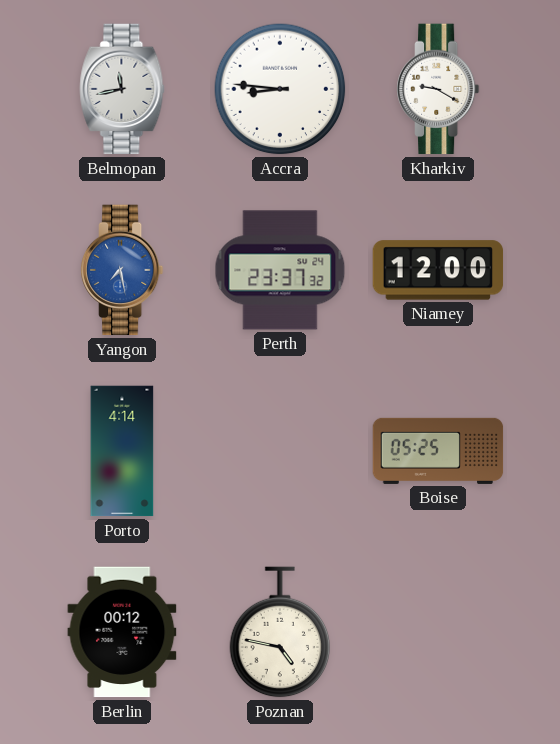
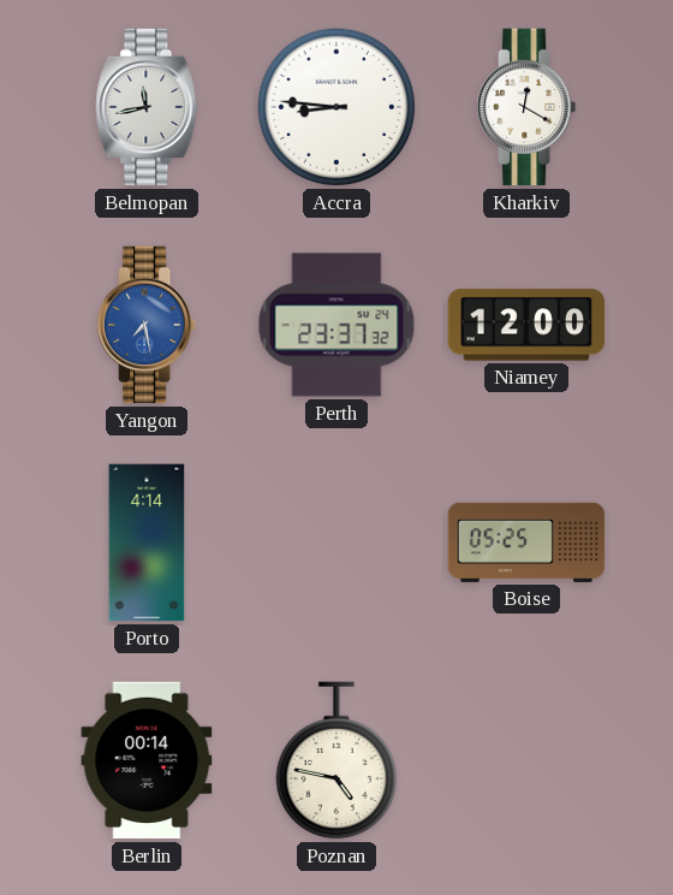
Kharkiv: 9:20 -> 12:20 (526, 107)
Berlin: 00:12 -> 00:14 (147, 760)
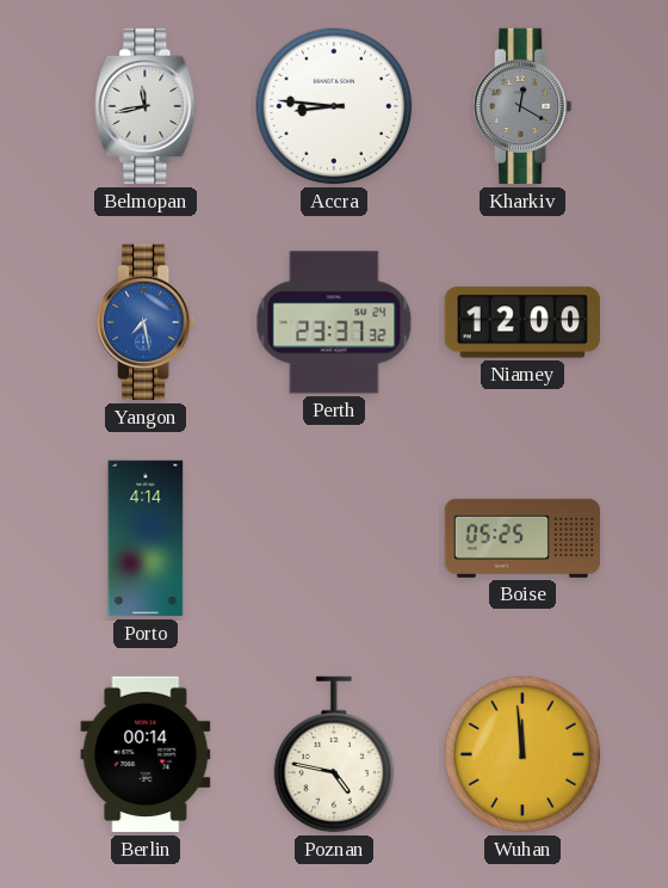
Kharkiv dial: white -> grey (522, 106)
Wuhan: none -> 11:59 (522, 754)
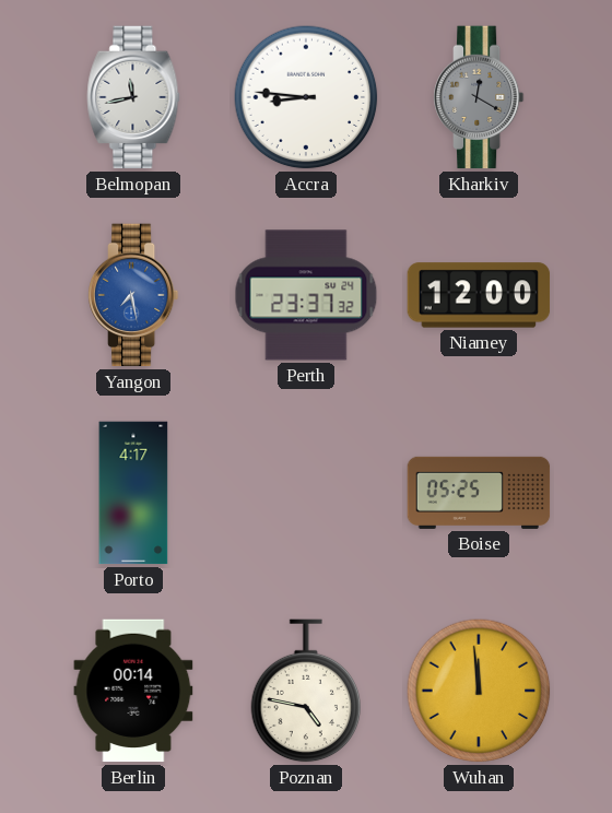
Porto: 4:14 -> 4:17 (133, 493)
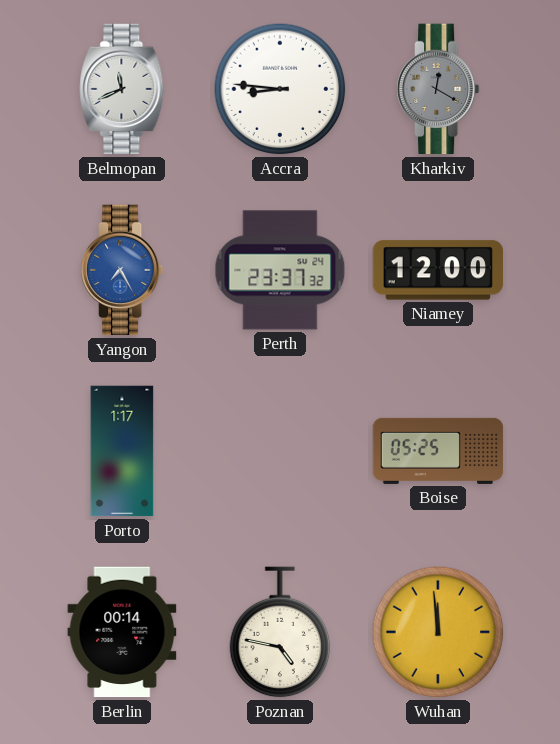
Belmopan: 11:43 -> 11:41 (122, 89)
Yangon: 7:28 -> 7:25 (122, 270)
Porto: 4:17 -> 1:17 (122, 451)
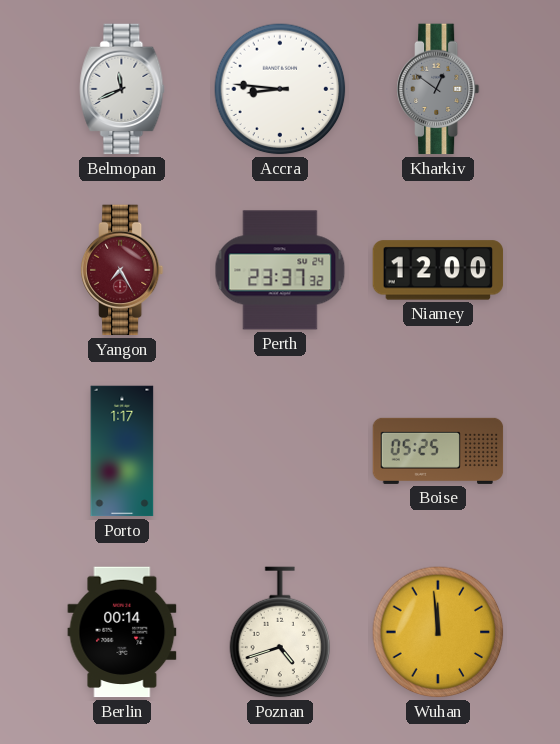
Kharkiv: 12:20 -> 12:51 (438, 89)
Yangon dial: blue -> burgundy (122, 270)
Poznan: 4:47 -> 4:42 (280, 632)
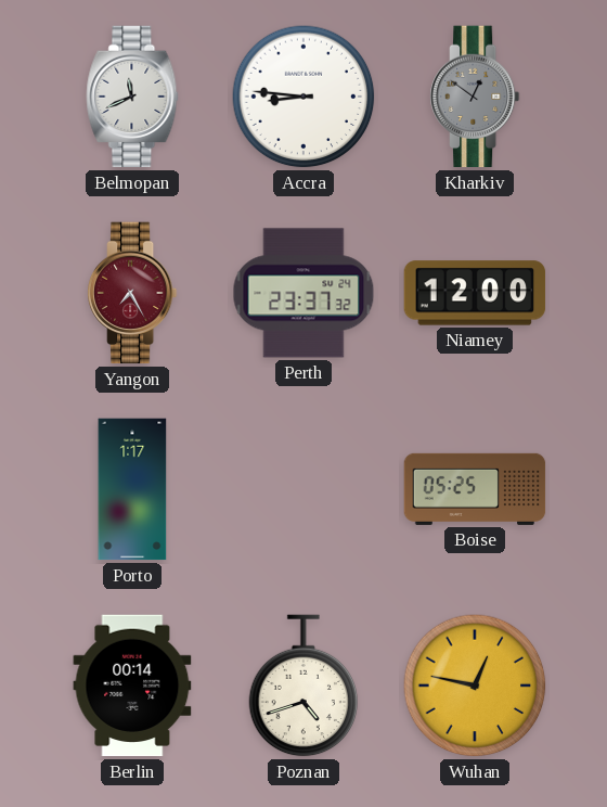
Wuhan: 11:59 -> 12:47 (475, 686)
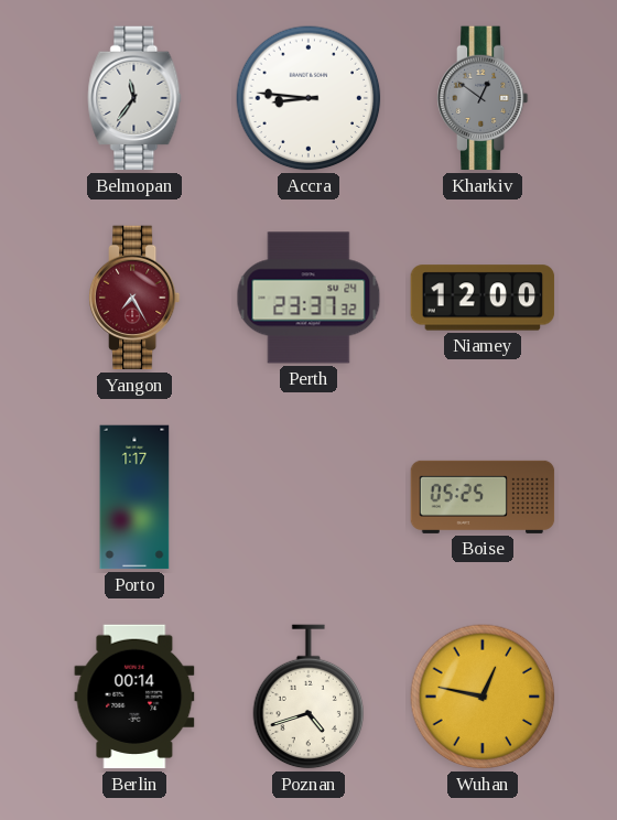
Belmopan: 11:41 -> 11:36 (134, 98)
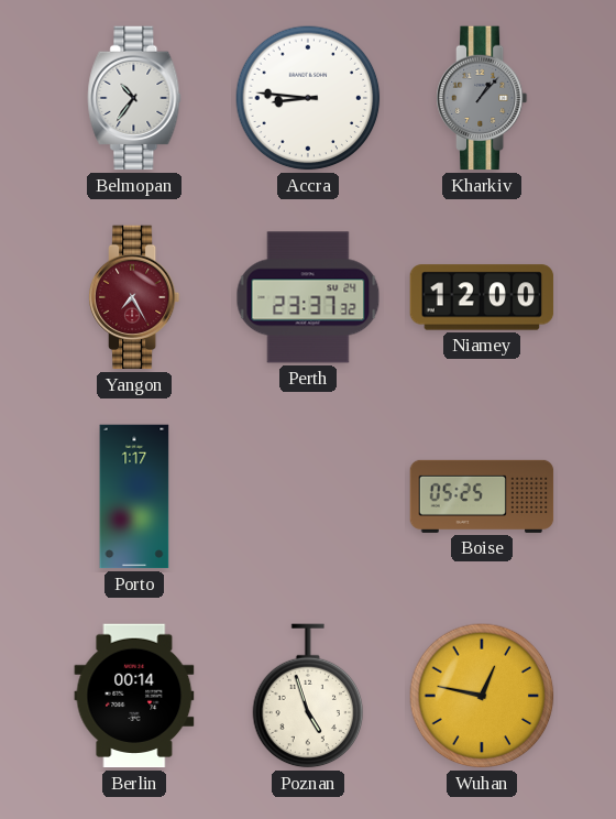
Belmopan: 11:36 -> 10:36 (134, 98)
Kharkiv: 12:51 -> 1:07 (482, 98)
Poznan: 4:42 -> 4:57 (308, 696)
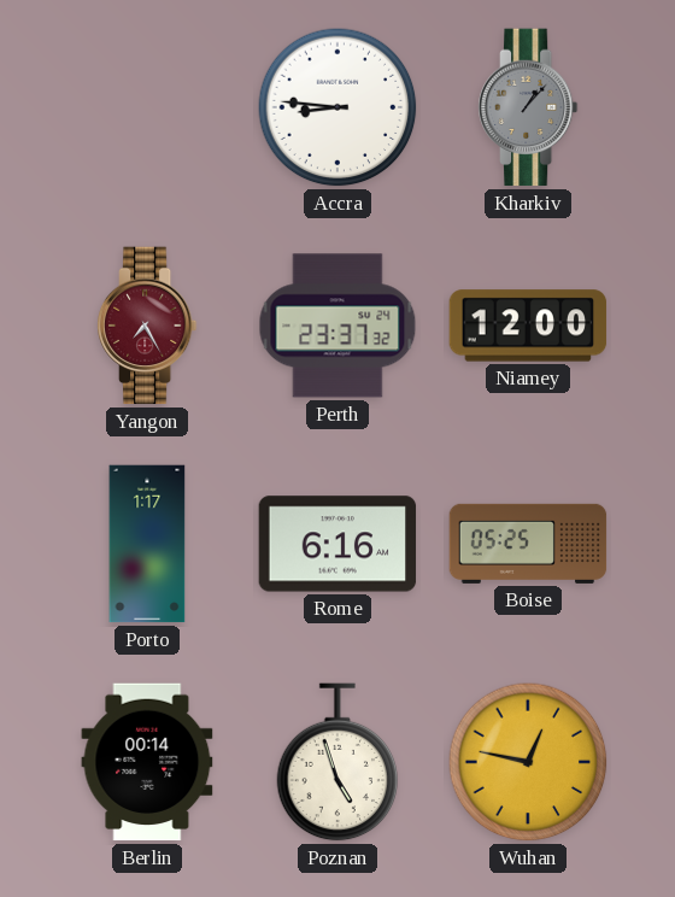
Belmopan: 10:36 -> none (134, 98)
Rome: none -> 6:16 (337, 544)
